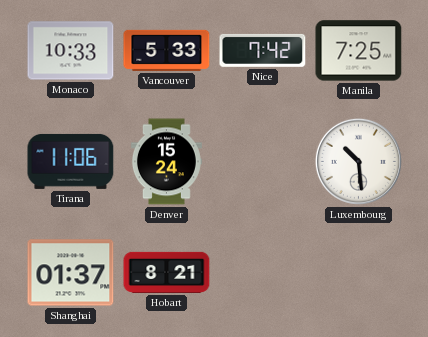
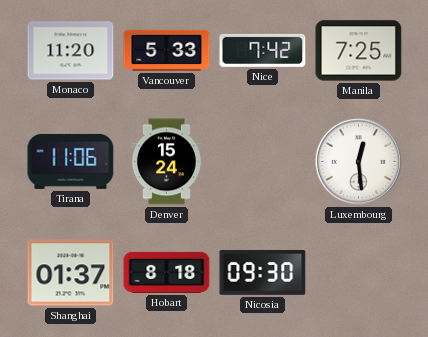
Monaco: 10:33 -> 11:20 (71, 51)
Luxembourg: 10:29 -> 12:29 (358, 161)
Hobart: 8:21 -> 8:18 (167, 272)
Nicosia: none -> 09:30 (263, 272)
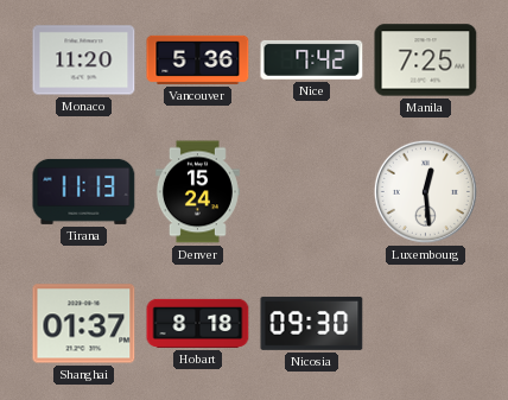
Vancouver: 5:33 -> 5:36 (198, 59)
Tirana: 11:06 -> 11:13 (84, 191)
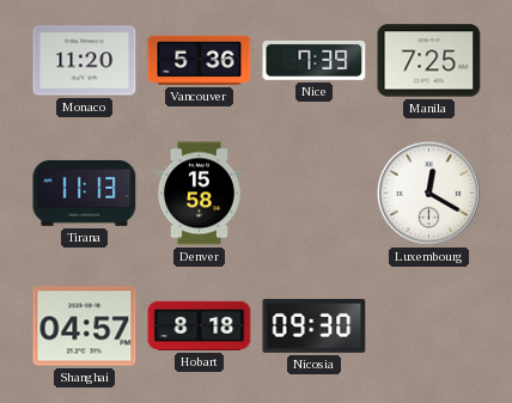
Nice: 7:42 -> 7:39 (315, 60)
Denver: 15:24 -> 15:58 (199, 194)
Luxembourg: 12:29 -> 12:20 (428, 193)
Shanghai: 01:37 -> 04:57 (85, 326)
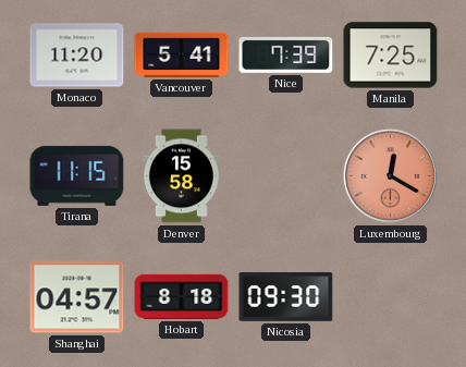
Vancouver: 5:36 -> 5:41 (182, 54)
Tirana: 11:13 -> 11:15 (77, 175)
Luxembourg dial: white -> salmon (390, 175)
